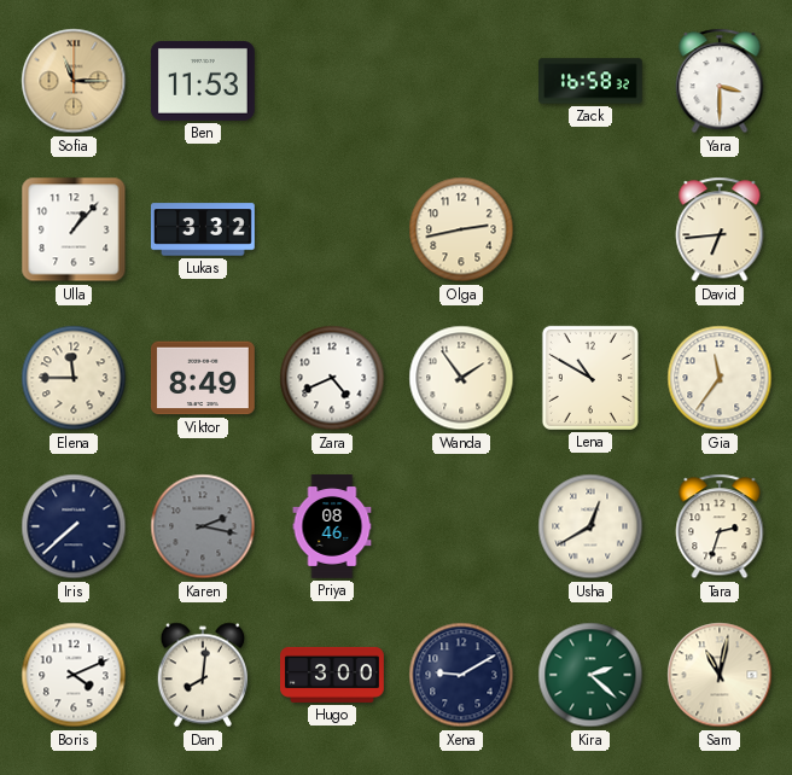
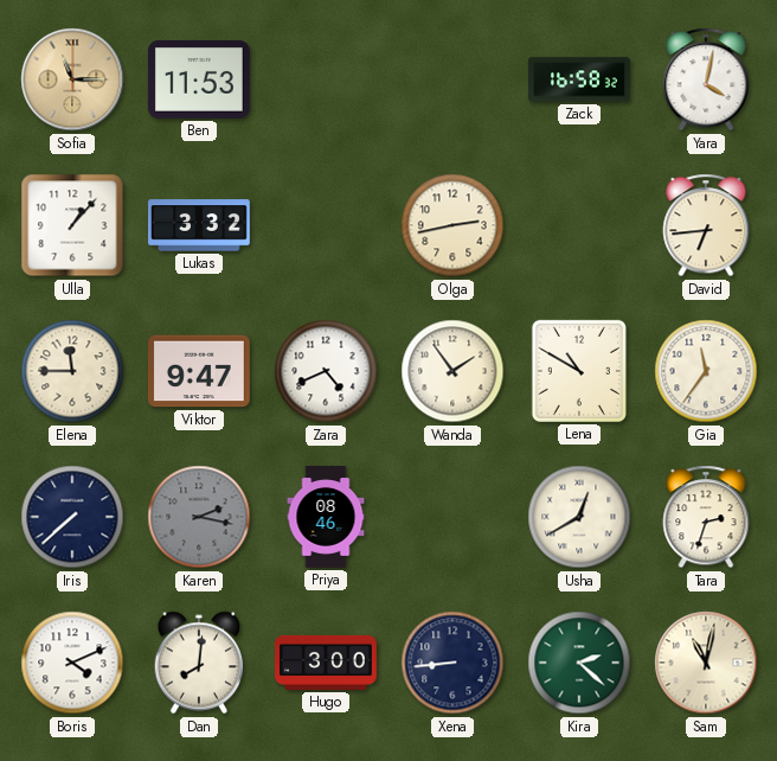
Yara: 3:30 -> 4:02 (706, 79)
Viktor: 8:49 -> 9:47 (200, 371)
Xena: 9:10 -> 8:44 (452, 663)
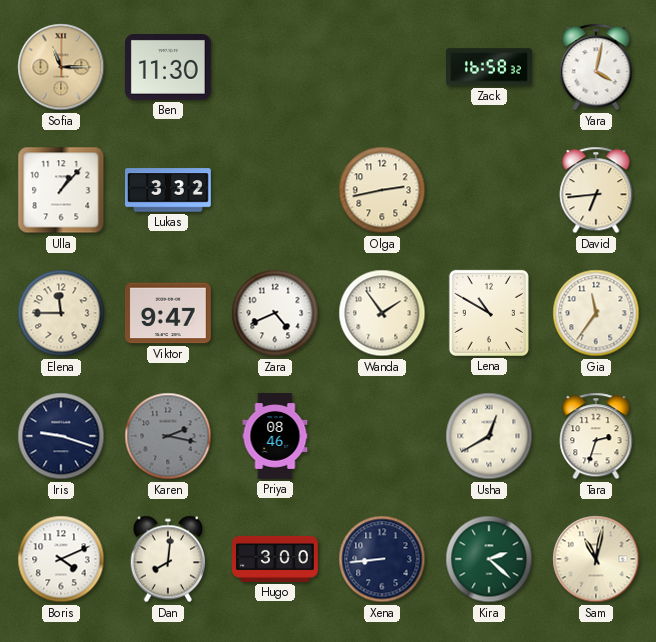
Ben: 11:53 -> 11:30 (168, 68)
Iris: 7:38 -> 9:18 (61, 436)
